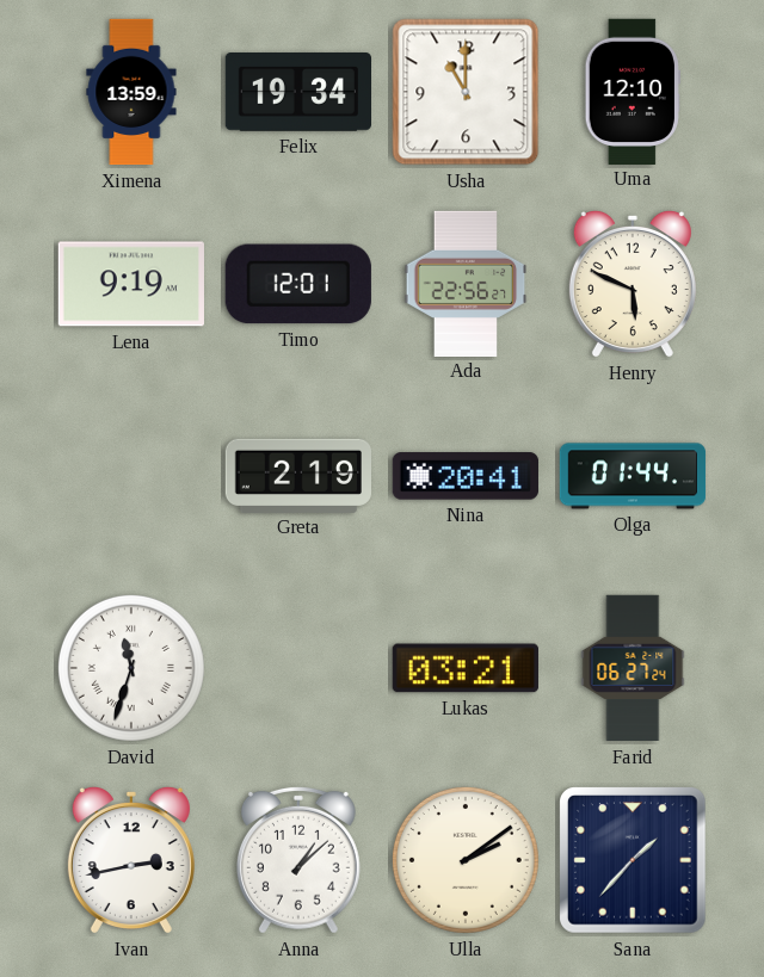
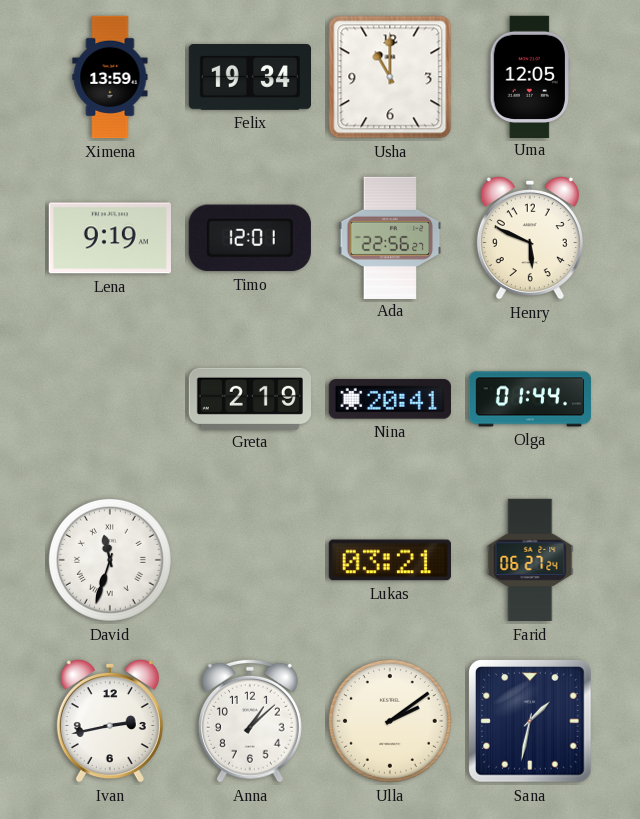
Uma: 12:10 -> 12:05 (530, 76)
Sana: 1:37 -> 1:32 (531, 722)
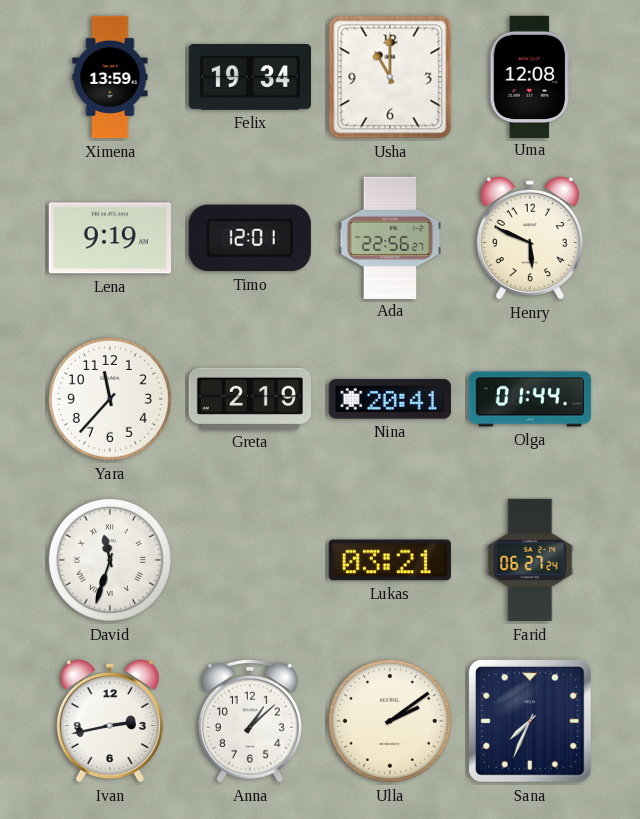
Uma: 12:05 -> 12:08 (530, 76)
Yara: none -> 11:37 (110, 399)
Sana: 1:32 -> 7:34 (531, 722)
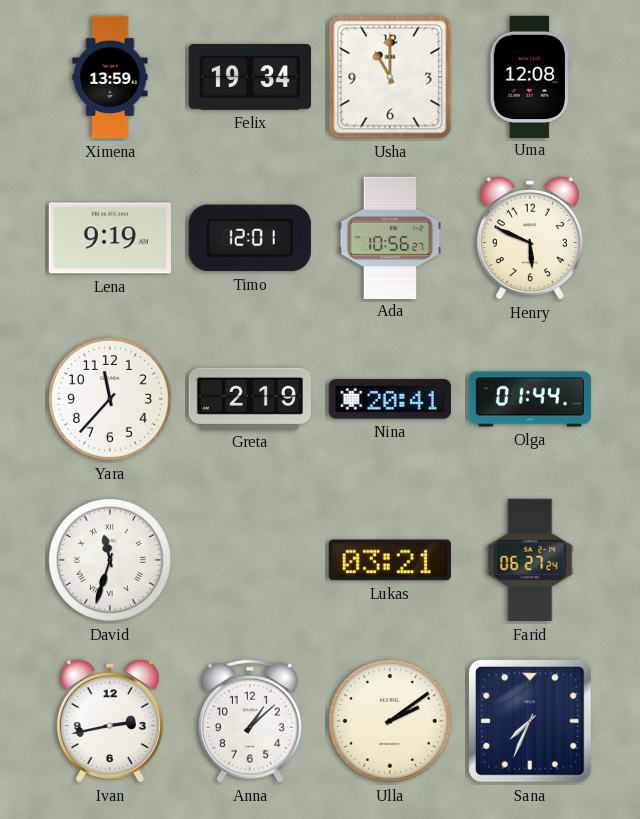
Ada: 22:56 -> 10:56 (390, 237)
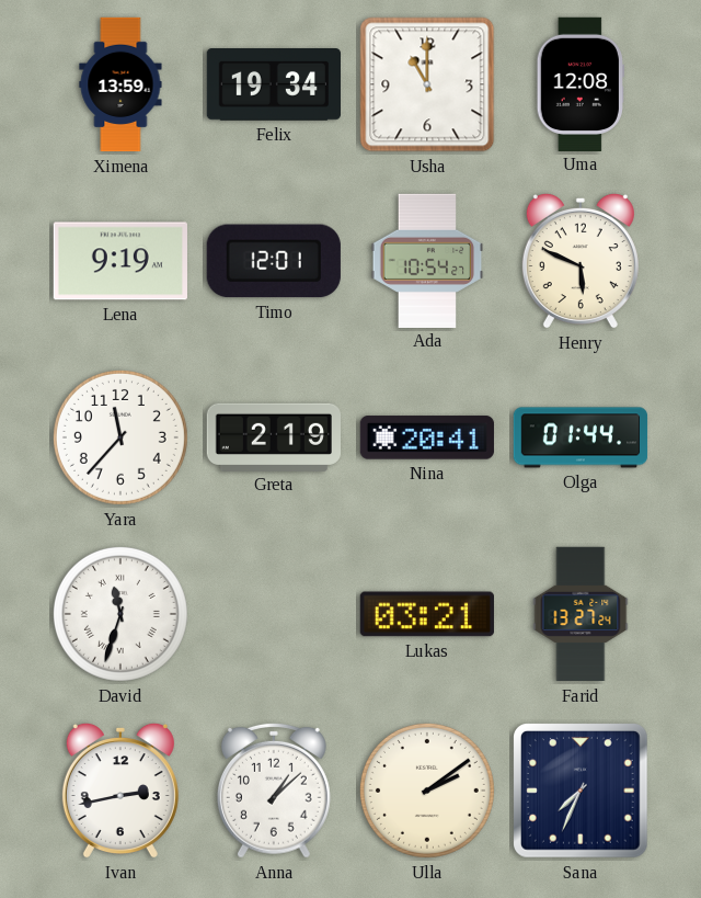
Ada: 10:56 -> 10:54 (427, 260)
Farid: 06:27 -> 13:27 (581, 614)
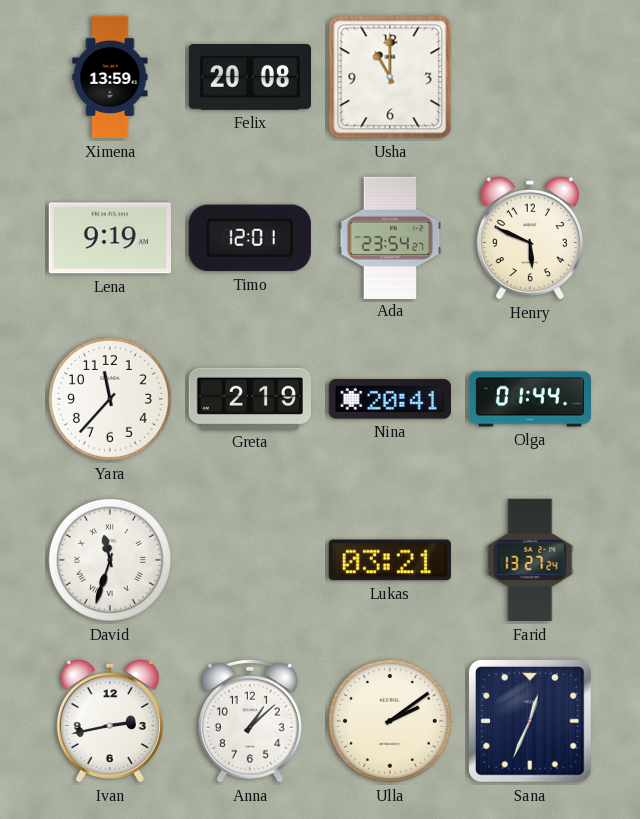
Felix: 19:34 -> 20:08 (249, 78)
Uma: 12:08 -> none (581, 83)
Ada: 10:54 -> 23:54 (390, 237)
Sana: 7:34 -> 12:34 (531, 722)
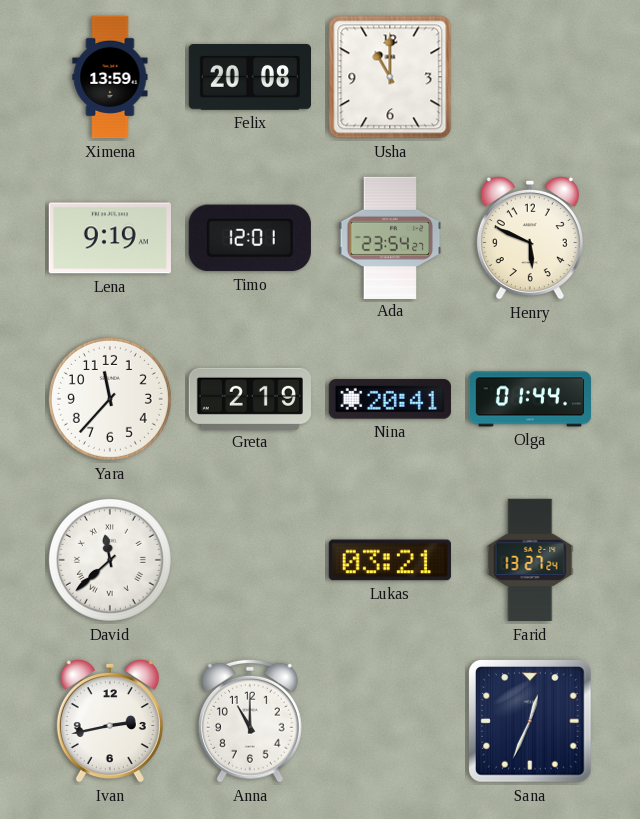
David: 11:33 -> 11:38 (110, 560)
Anna: 1:08 -> 11:00 (250, 721)
Ulla: 2:09 -> none (390, 721)
